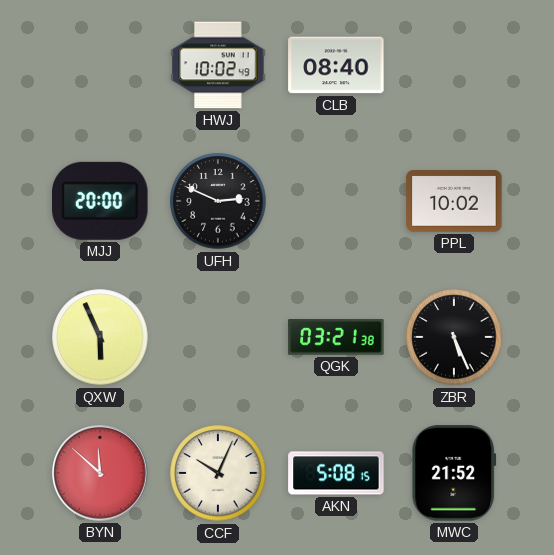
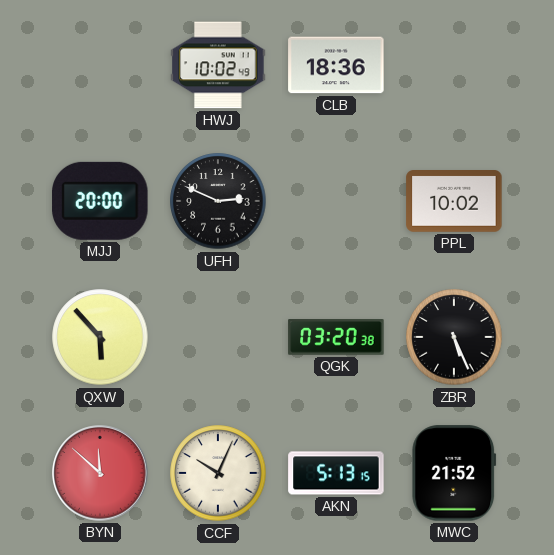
CLB: 08:40 -> 18:36 (336, 65)
QXW: 5:56 -> 5:53 (100, 337)
QGK: 03:21 -> 03:20 (336, 337)
AKN: 5:08 -> 5:13 (336, 473)
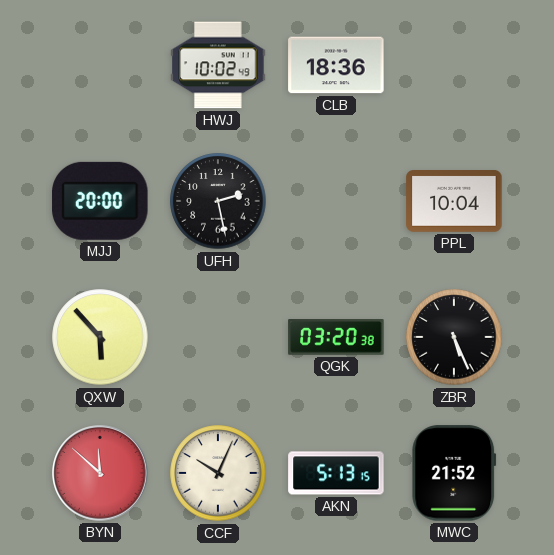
UFH: 2:49 -> 2:28 (218, 201)
PPL: 10:02 -> 10:04 (454, 202)
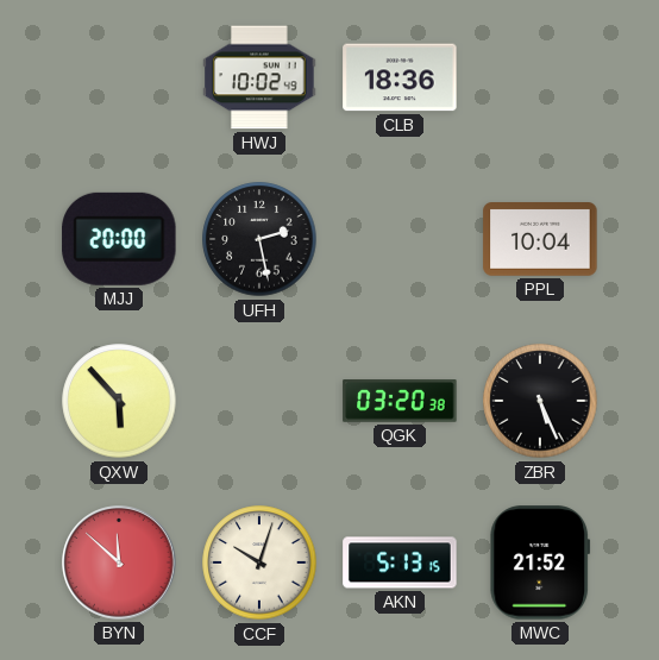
CCF: 10:04 -> 10:03 (259, 562)
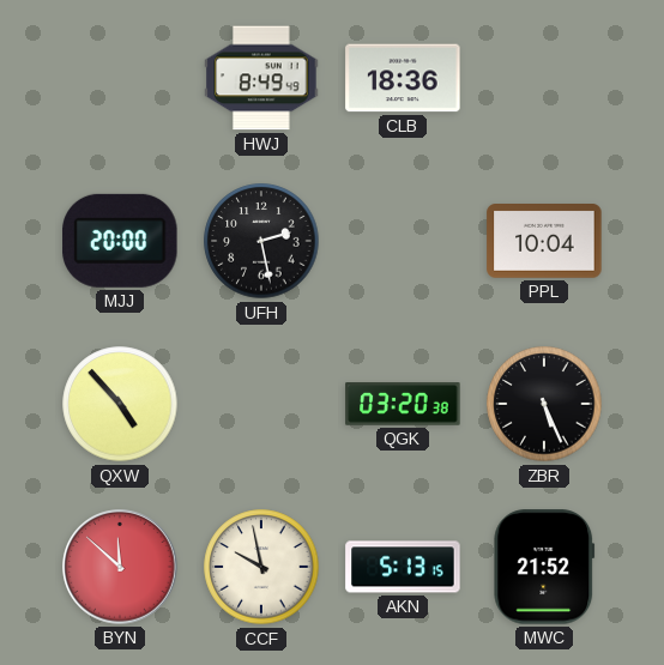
HWJ: 10:02 -> 8:49 (261, 78)
QXW: 5:53 -> 4:53 (120, 404)
CCF: 10:03 -> 9:58 (261, 567)
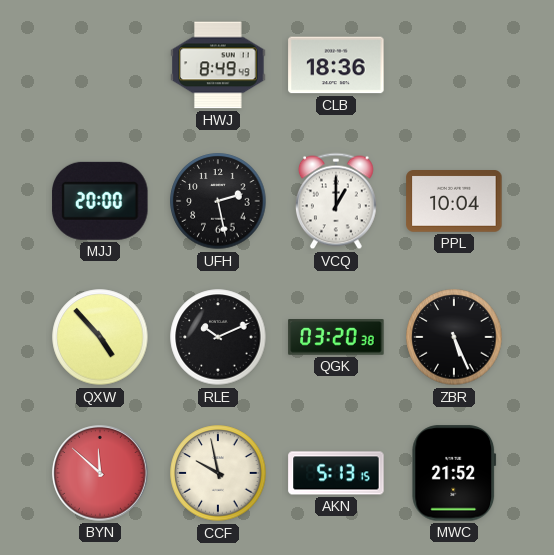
VCQ: none -> 1:00 (336, 201)
RLE: none -> 10:11 (218, 337)
